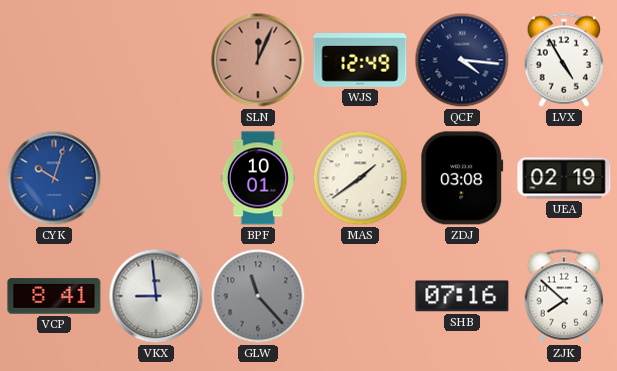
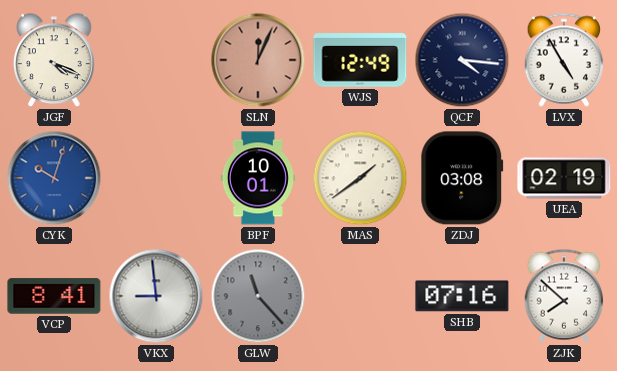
JGF: none -> 4:19 (54, 61)
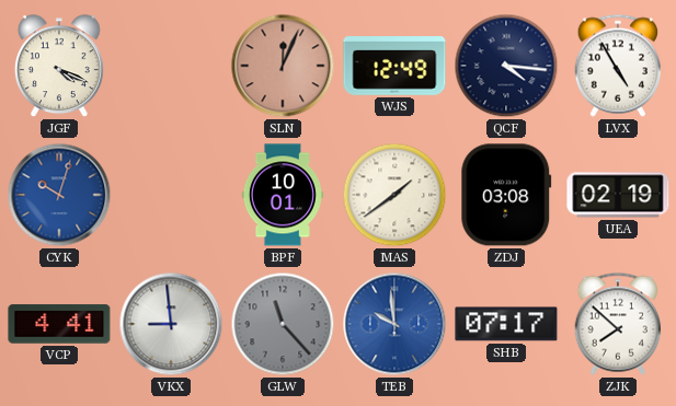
VCP: 8:41 -> 4:41 (59, 324)
TEB: none -> 9:59 (394, 324)
SHB: 07:16 -> 07:17 (506, 324)
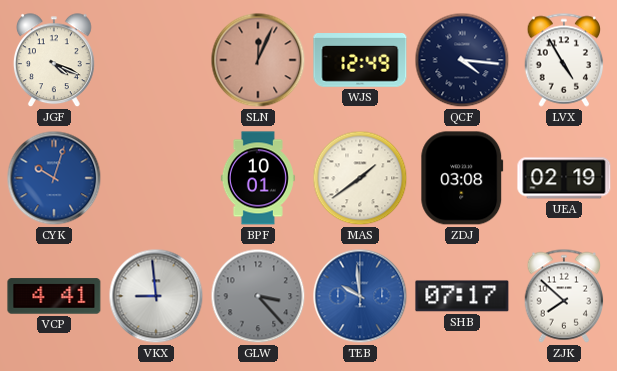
GLW: 11:23 -> 3:23 (258, 296)
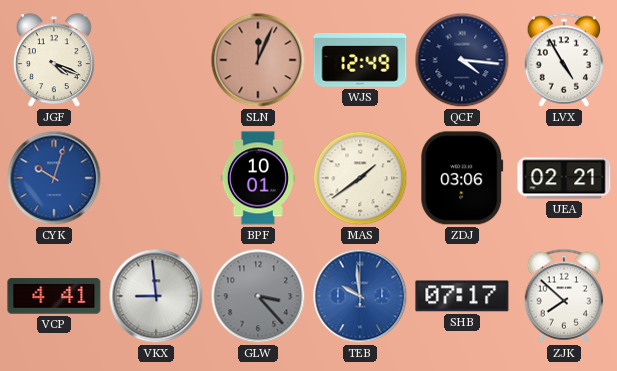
ZDJ: 03:08 -> 03:06 (462, 178)
UEA: 02:19 -> 02:21 (564, 178)
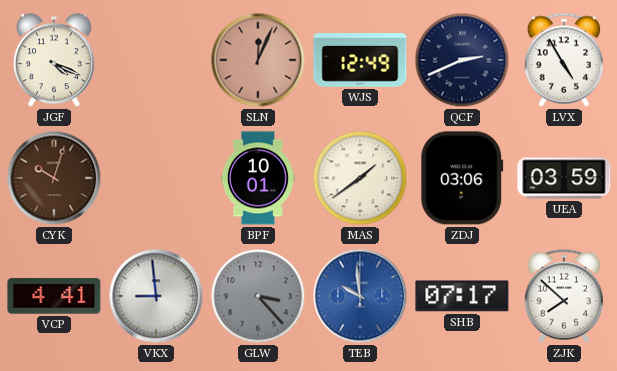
QCF: 4:16 -> 2:41 (462, 60)
CYK dial: blue -> brown (54, 178)
UEA: 02:21 -> 03:59 (564, 178)
